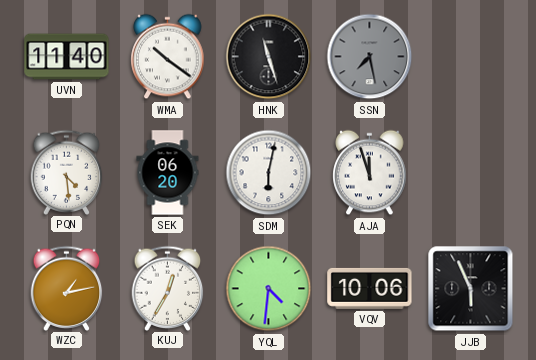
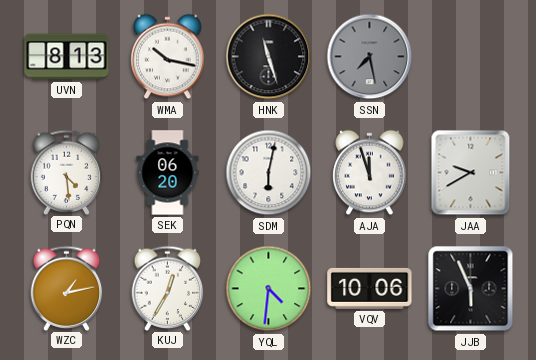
UVN: 11:40 -> 8:13 (67, 57)
WMA: 10:21 -> 10:17 (168, 57)
JAA: none -> 9:40 (471, 173)
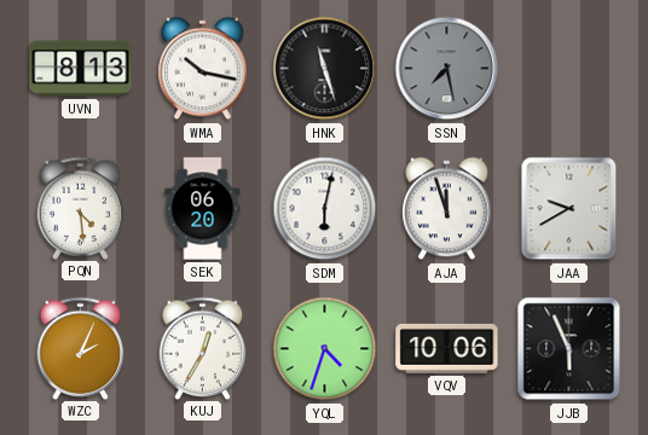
WZC: 1:13 -> 2:04 (81, 348)
YQL: 4:31 -> 4:33 (325, 349)
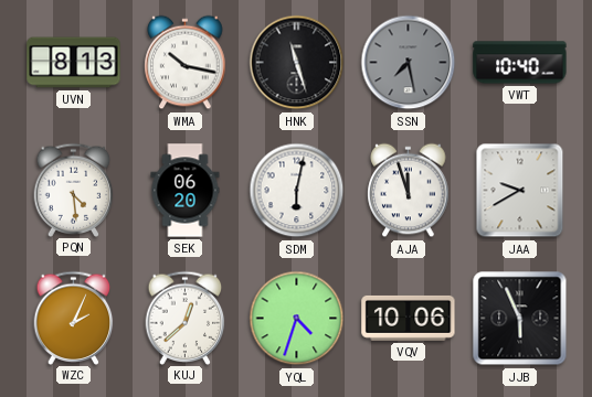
VWT: none -> 10:40 (520, 63)
KUJ: 12:35 -> 12:38 (186, 318)
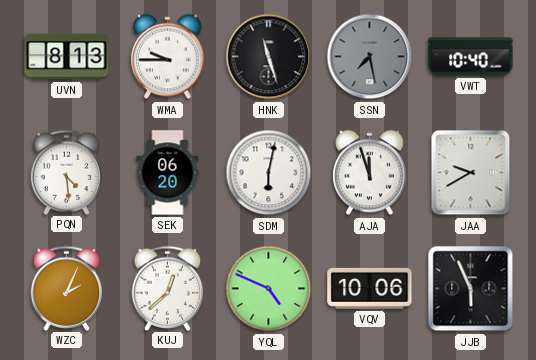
WMA: 10:17 -> 9:45 (168, 57)
YQL: 4:33 -> 4:49 (269, 289)
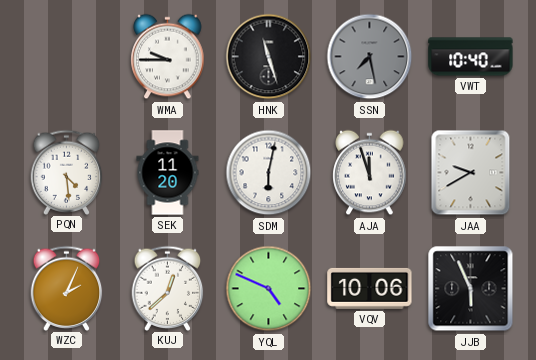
UVN: 8:13 -> none (67, 57)
SEK: 06:20 -> 11:20 (168, 173)
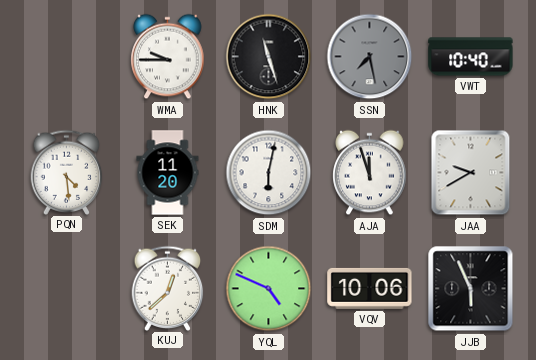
WZC: 2:04 -> none (67, 288)
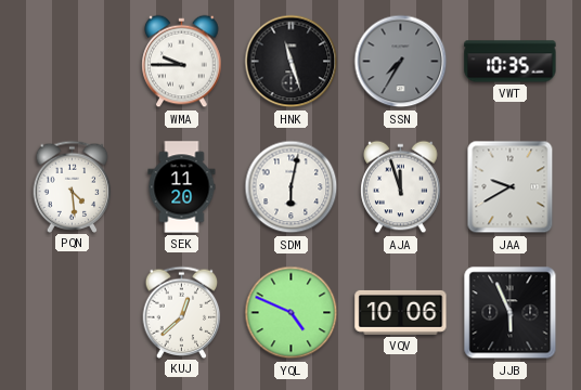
SSN: 7:28 -> 7:35 (401, 62)
VWT: 10:40 -> 10:35 (511, 62)
